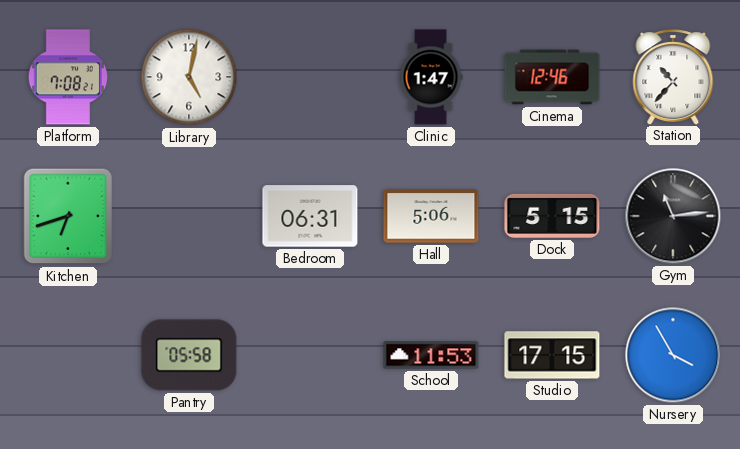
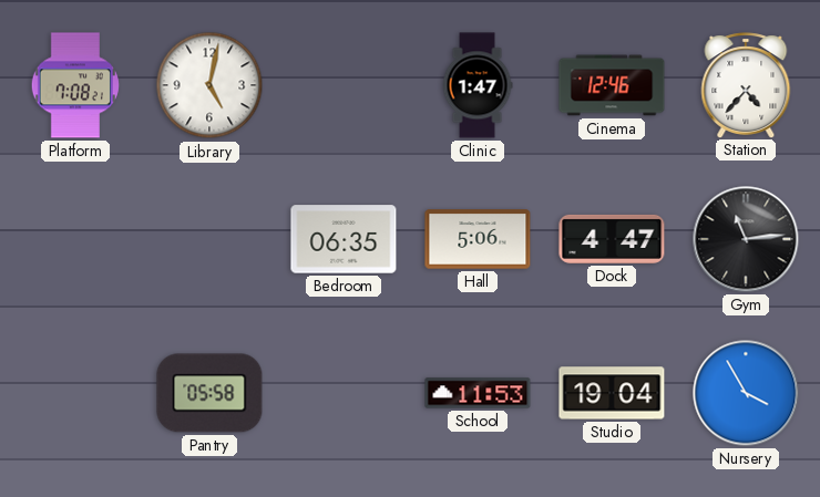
Station: 10:37 -> 4:37 (746, 85)
Kitchen: 6:42 -> none (68, 216)
Bedroom: 06:31 -> 06:35 (344, 239)
Dock: 5:15 -> 4:47 (612, 239)
Studio: 17:15 -> 19:04 (612, 393)
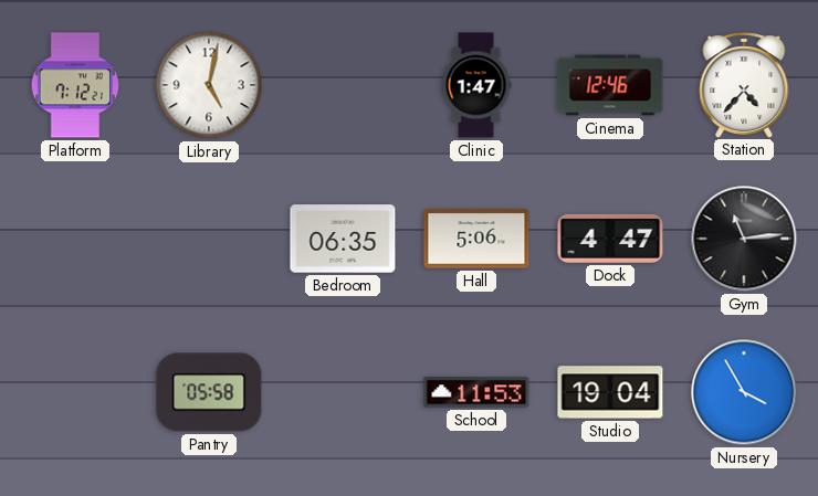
Platform: 7:08 -> 7:12 (75, 85)
